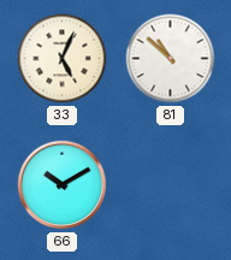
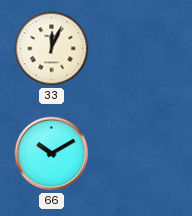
33: 5:04 -> 12:04 (52, 49)
81: 10:52 -> none (171, 59)
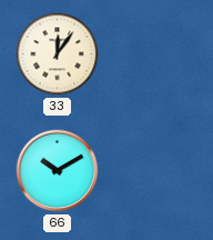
33: 12:04 -> 12:06 (58, 54)
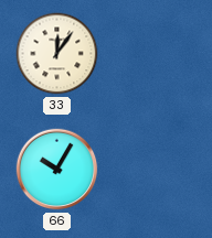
66: 10:10 -> 10:05 (57, 170)
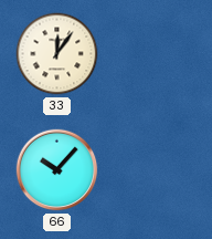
66: 10:05 -> 10:07 (57, 170)
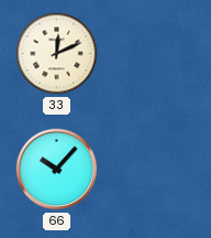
33: 12:06 -> 12:11 (57, 54)
